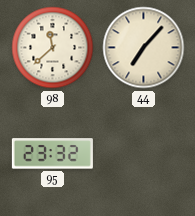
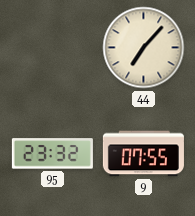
98: 11:38 -> none (53, 48)
9: none -> 07:55 (143, 154)
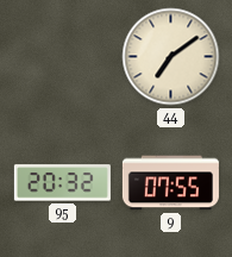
44: 7:07 -> 7:09 (171, 57)
95: 23:32 -> 20:32 (62, 183)
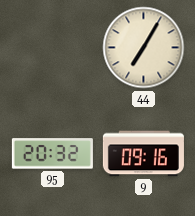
44: 7:09 -> 7:05 (144, 48)
9: 07:55 -> 09:16 (143, 154)
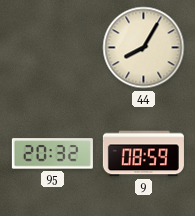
44: 7:05 -> 8:05 (144, 48)
9: 09:16 -> 08:59 (143, 154)
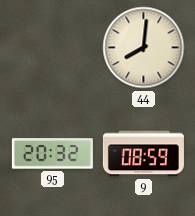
44: 8:05 -> 8:01 (144, 48)
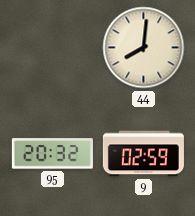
9: 08:59 -> 02:59 (143, 154)
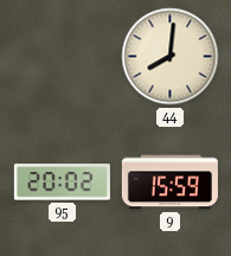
95: 20:32 -> 20:02 (62, 183)
9: 02:59 -> 15:59 (169, 183)
